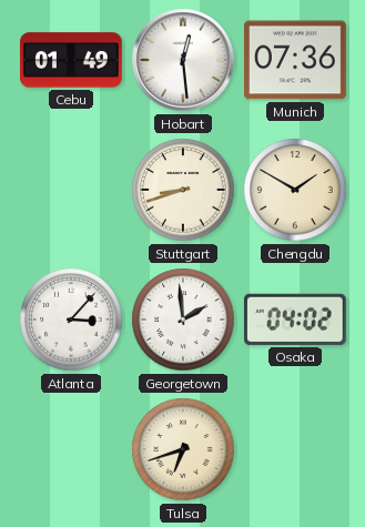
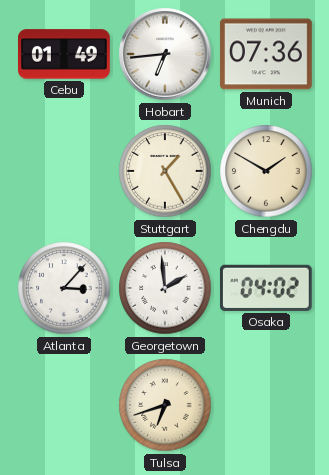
Hobart: 12:29 -> 6:44 (165, 54)
Stuttgart: 8:42 -> 1:25 (165, 171)
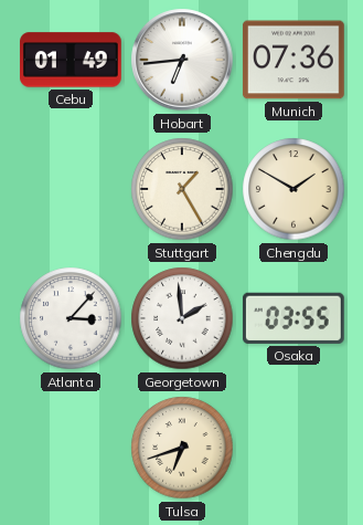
Osaka: 04:02 -> 03:55 (293, 318)
